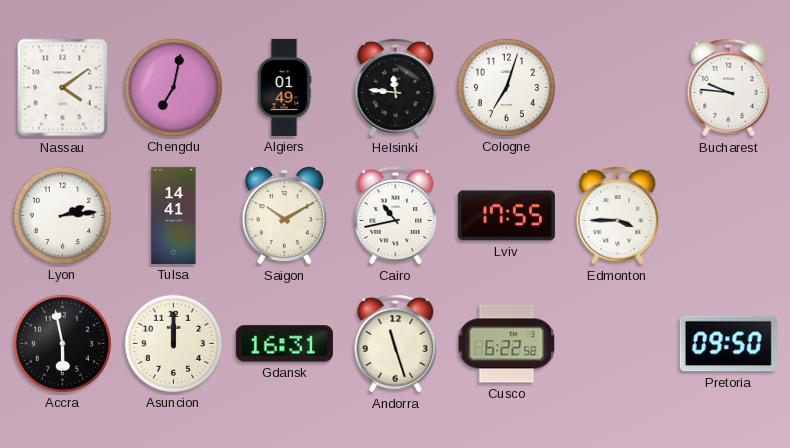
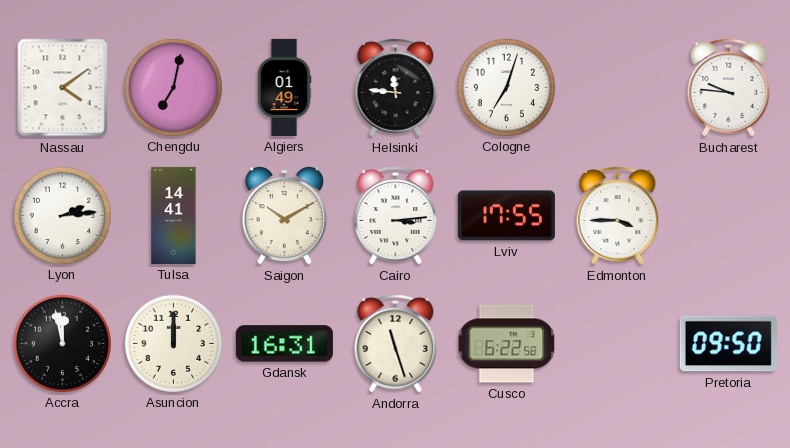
Cairo: 10:43 -> 3:14 (396, 216)
Accra: 5:58 -> 11:58 (62, 343)
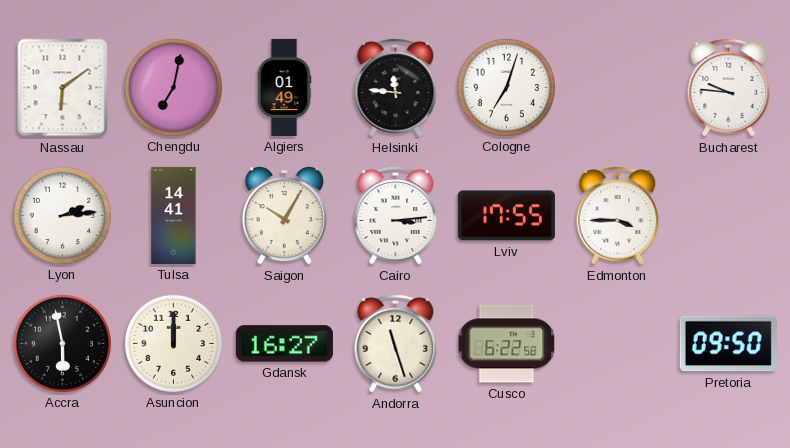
Nassau: 4:09 -> 6:09 (63, 88)
Saigon: 10:10 -> 10:05 (284, 215)
Accra: 11:58 -> 5:58 (62, 343)
Gdansk: 16:31 -> 16:27 (284, 344)
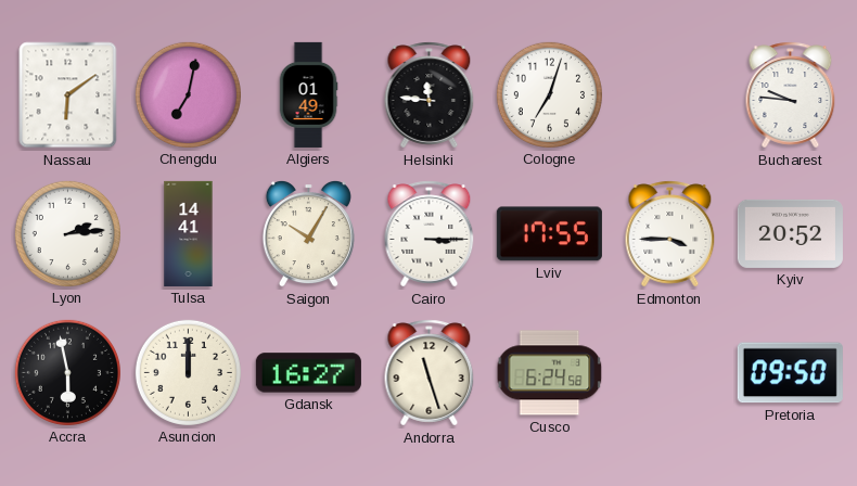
Cairo: 3:14 -> 3:15 (430, 234)
Kyiv: none -> 20:52 (790, 233)
Cusco: 6:22 -> 6:24 (550, 373)
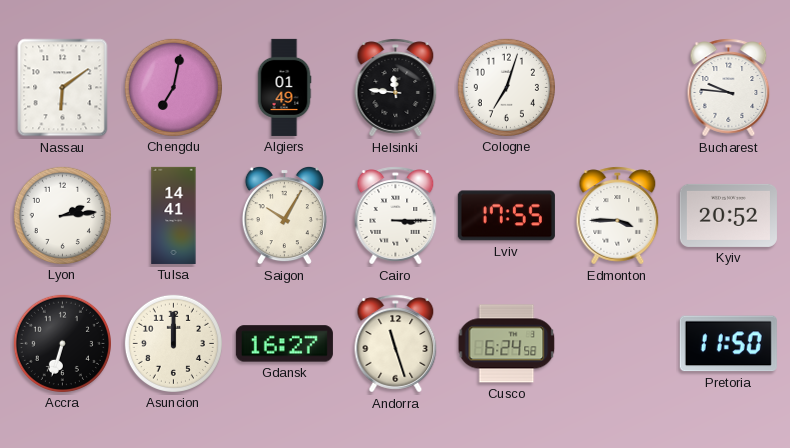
Accra: 5:58 -> 6:33 (62, 343)
Pretoria: 09:50 -> 11:50 (728, 344)
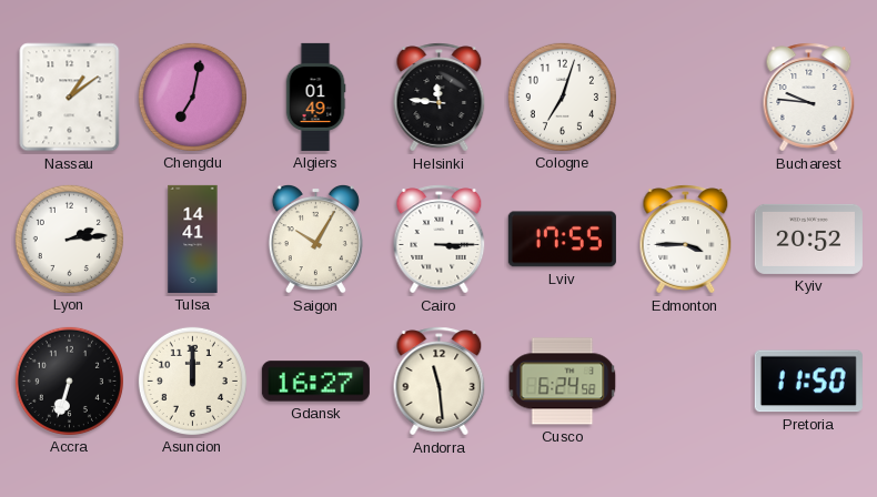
Nassau: 6:09 -> 1:09 (70, 98)
Andorra: 11:27 -> 11:29 (440, 382)
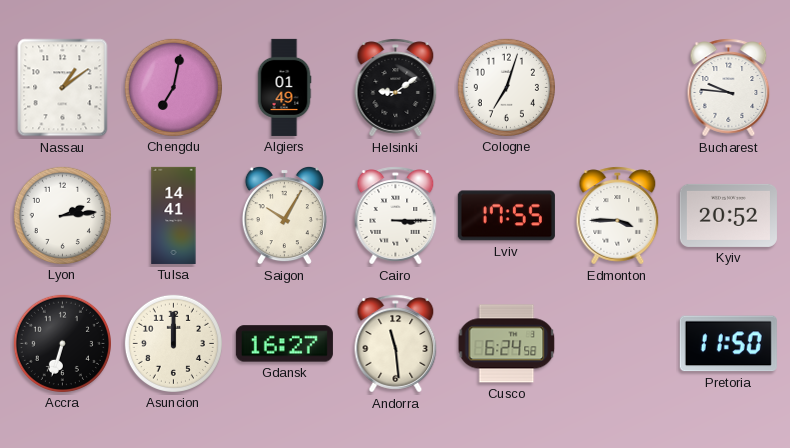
Helsinki: 11:46 -> 9:09 (396, 88)
